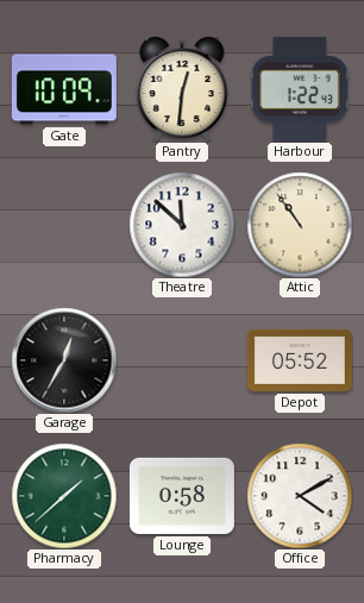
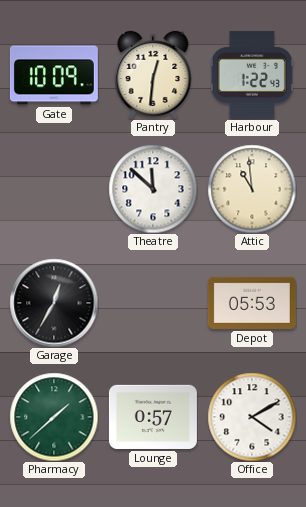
Attic: 10:54 -> 10:59 (252, 189)
Depot: 05:52 -> 05:53 (252, 303)
Lounge: 0:58 -> 0:57 (153, 417)
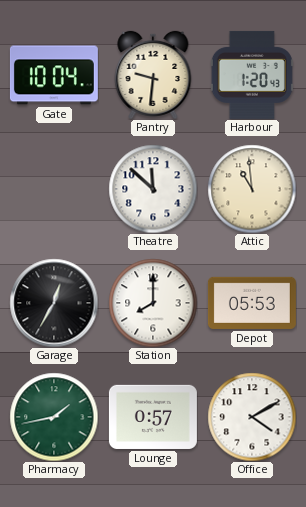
Gate: 10:09 -> 10:04 (54, 75)
Pantry: 12:31 -> 9:31 (153, 75)
Harbour: 1:22 -> 1:20 (252, 75)
Station: none -> 8:00 (153, 303)
Pharmacy: 1:38 -> 1:43 (54, 417)
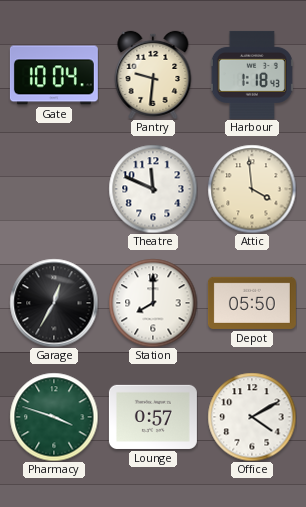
Harbour: 1:20 -> 1:18 (252, 75)
Theatre: 11:52 -> 11:49 (153, 189)
Attic: 10:59 -> 3:59 (252, 189)
Depot: 05:53 -> 05:50 (252, 303)
Pharmacy: 1:43 -> 3:48 (54, 417)
